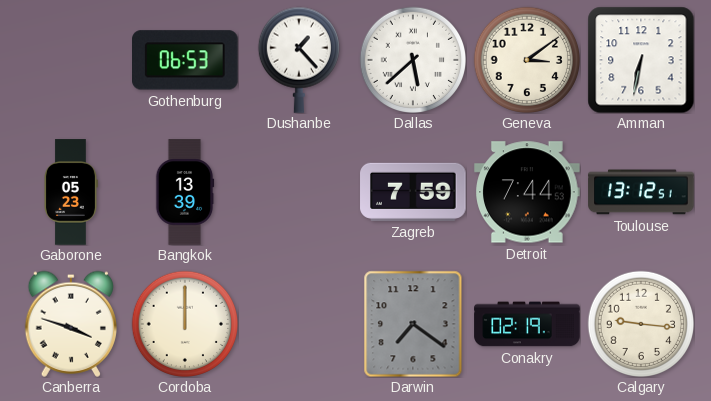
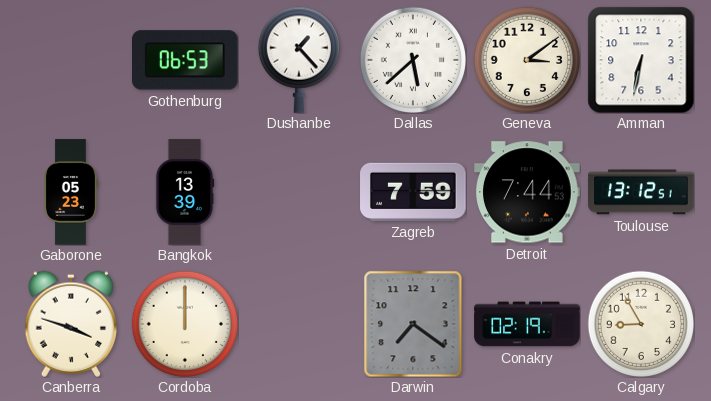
Calgary: 9:16 -> 8:55 (640, 323)
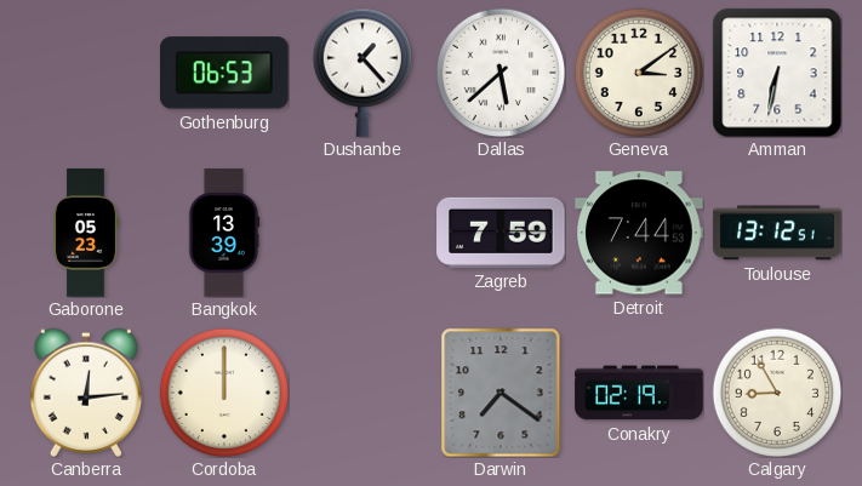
Canberra: 3:48 -> 12:14 (85, 393)
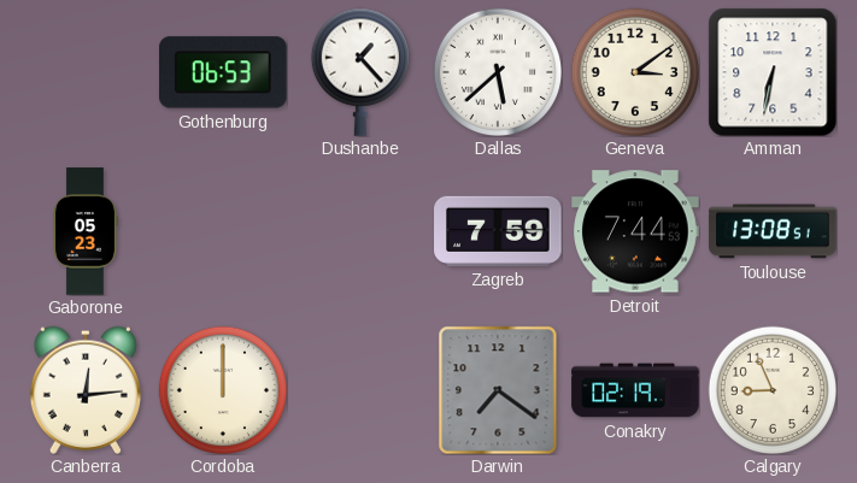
Bangkok: 13:39 -> none (224, 233)
Toulouse: 13:12 -> 13:08 (773, 231)
Calgary: 8:55 -> 8:56 (771, 389)
